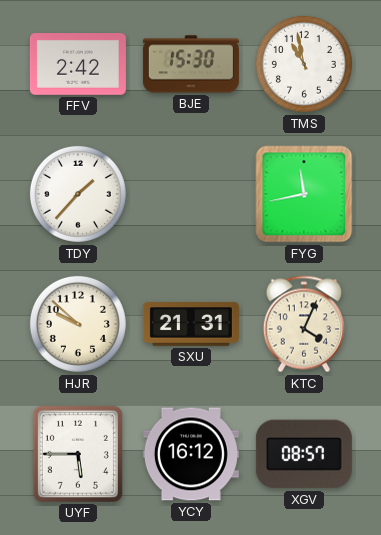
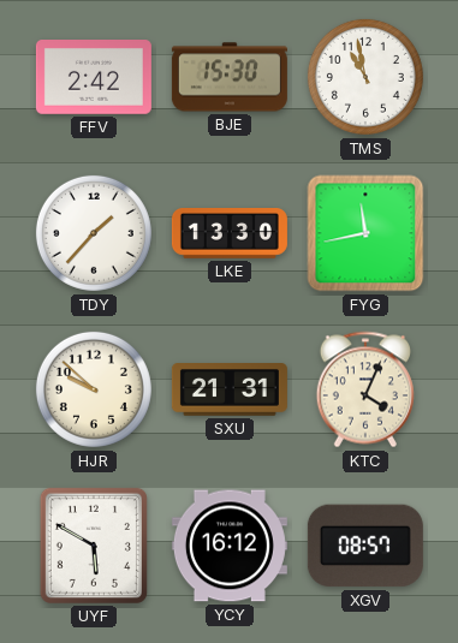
LKE: none -> 13:30 (230, 234)
UYF: 5:45 -> 5:50 (94, 546)
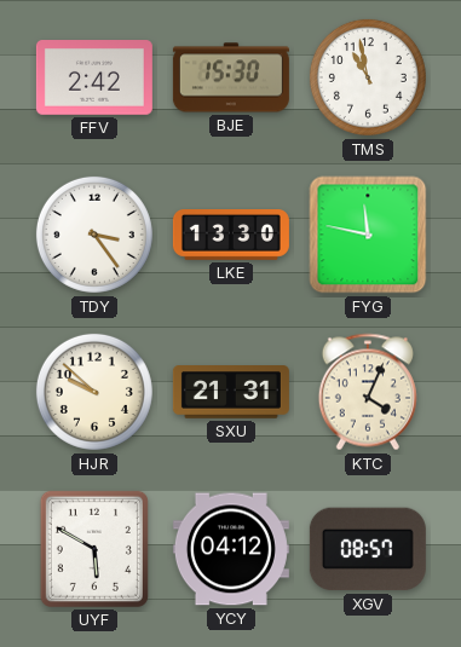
TDY: 1:37 -> 3:24 (94, 235)
FYG: 11:43 -> 11:47 (368, 235)
YCY: 16:12 -> 04:12 (231, 549)
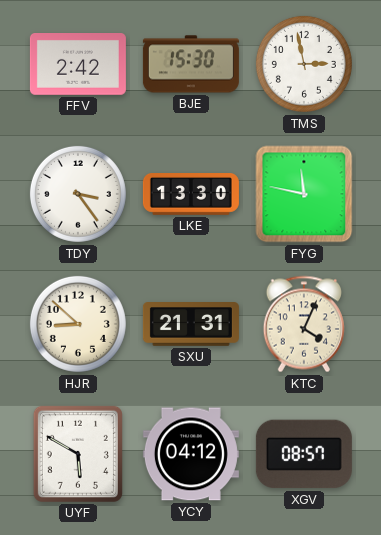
TMS: 10:58 -> 2:58 (304, 64)
HJR: 9:52 -> 8:52 (78, 324)
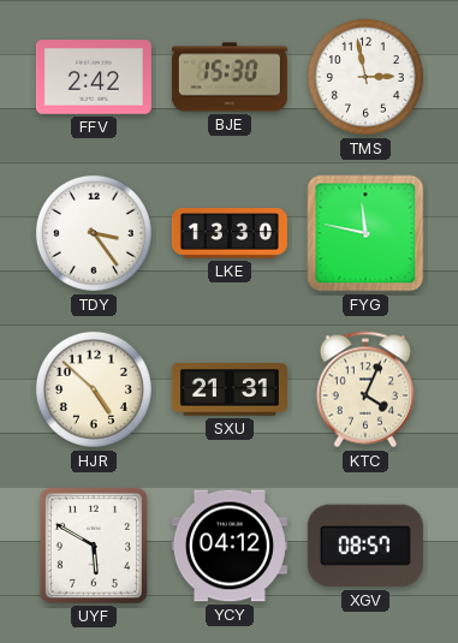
HJR: 8:52 -> 4:52 (94, 389)
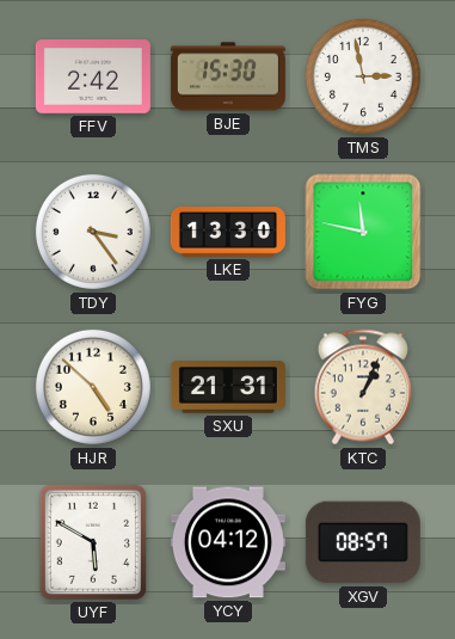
KTC: 4:04 -> 1:04 (363, 387)
